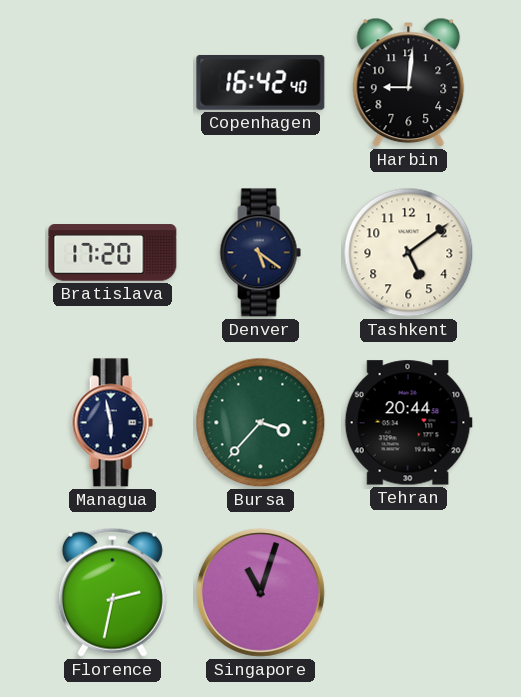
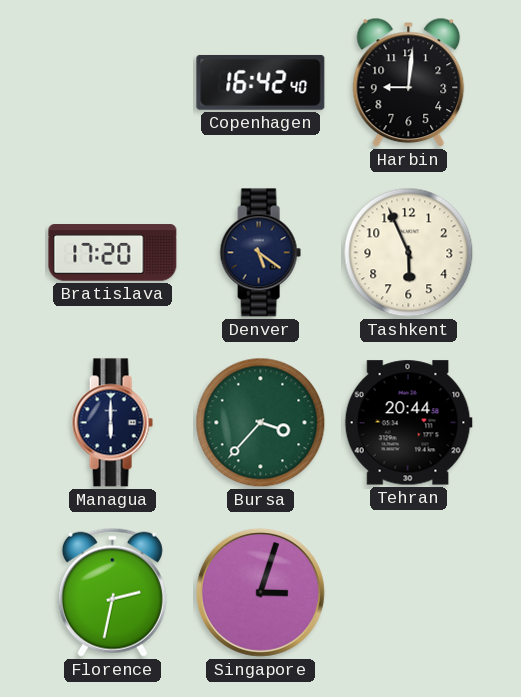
Tashkent: 5:09 -> 5:56 (409, 253)
Managua: 5:58 -> 6:00 (112, 423)
Singapore: 11:03 -> 3:03 (260, 592)
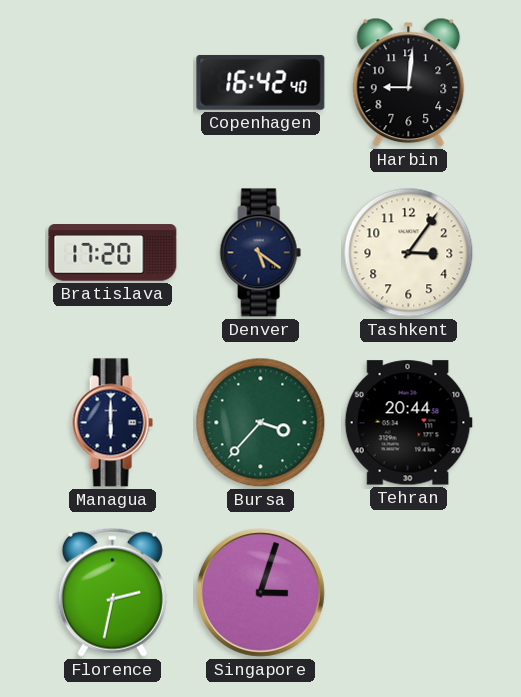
Tashkent: 5:56 -> 3:06 (409, 253)
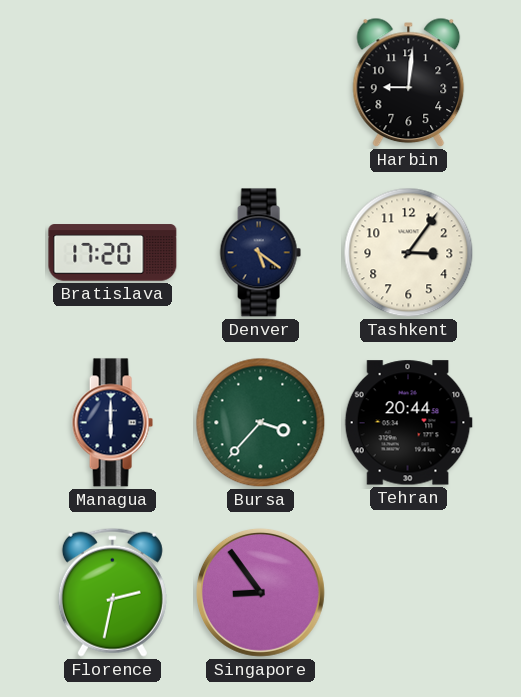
Copenhagen: 16:42 -> none (261, 83)
Singapore: 3:03 -> 8:54 (260, 592)
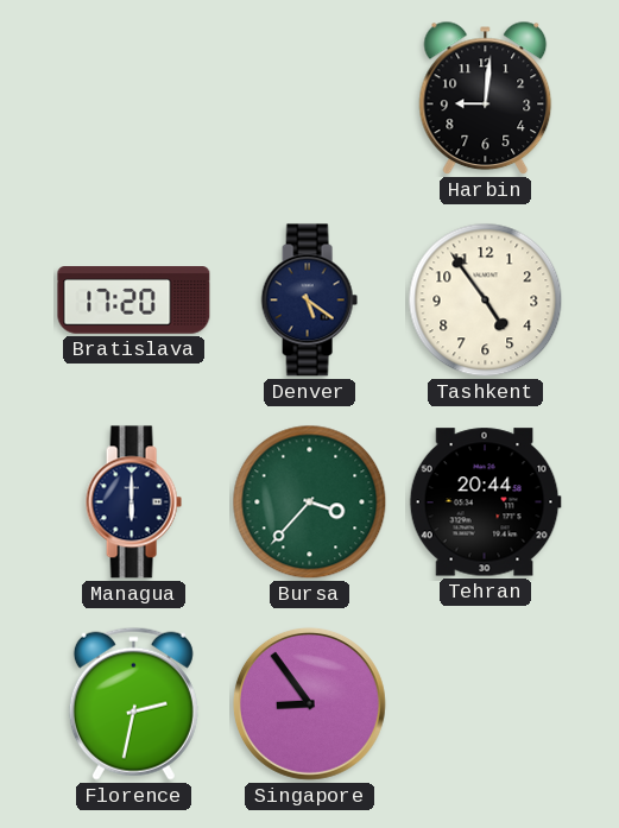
Tashkent: 3:06 -> 4:54 (486, 301)
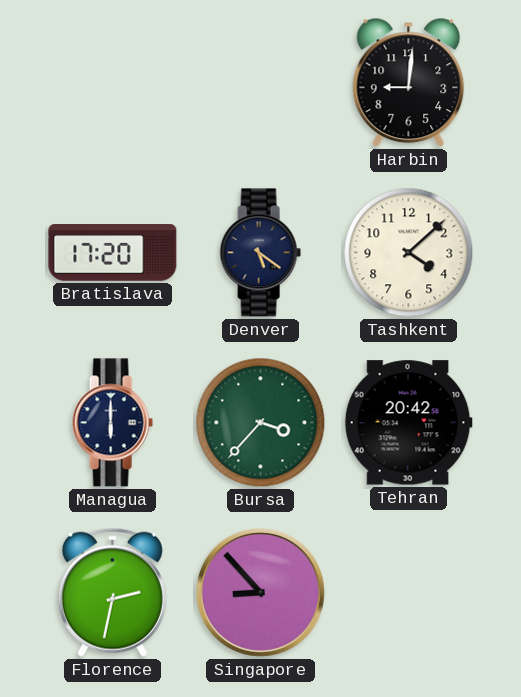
Tashkent: 4:54 -> 4:08 (409, 253)
Tehran: 20:44 -> 20:42 (408, 423)
Singapore: 8:54 -> 8:53 (260, 592)
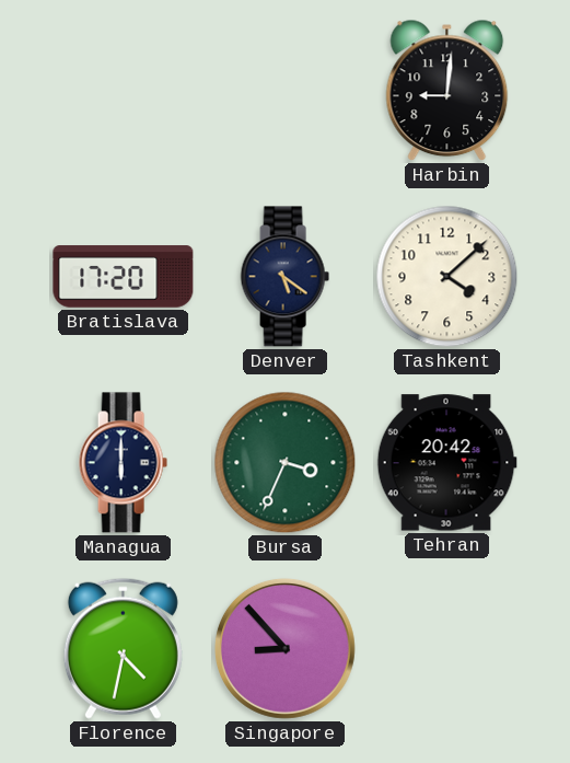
Bursa: 3:37 -> 3:34 (286, 463)
Florence: 2:32 -> 4:32 (123, 648)
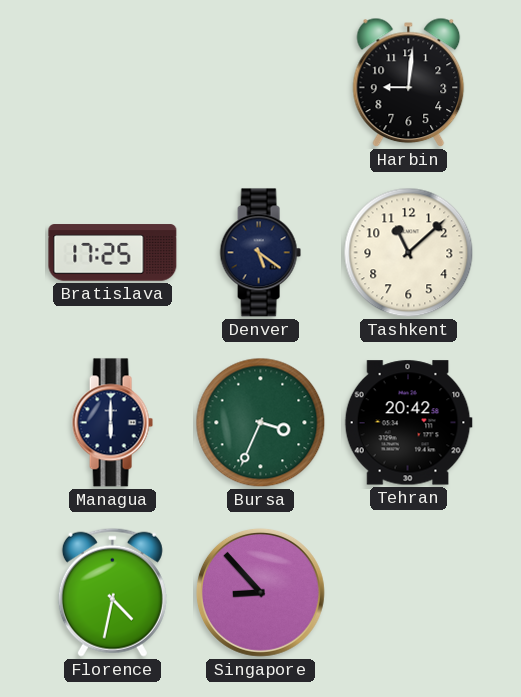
Bratislava: 17:20 -> 17:25 (113, 253)
Tashkent: 4:08 -> 11:08 (409, 253)
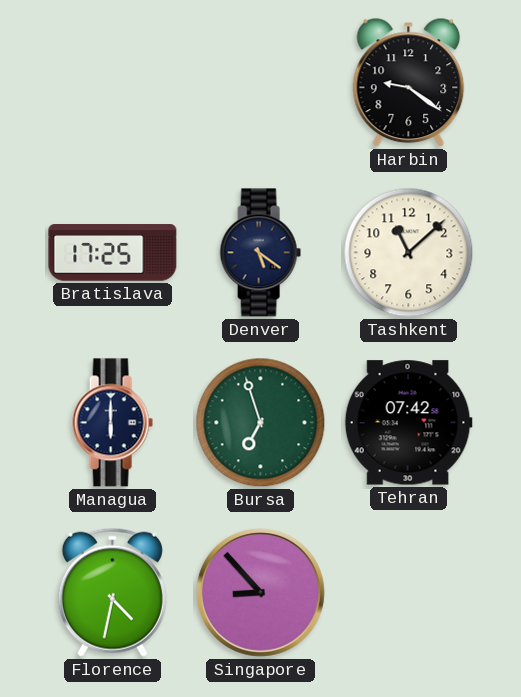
Harbin: 9:01 -> 9:21 (409, 83)
Bursa: 3:34 -> 6:57 (261, 423)
Tehran: 20:42 -> 07:42 (408, 423)
